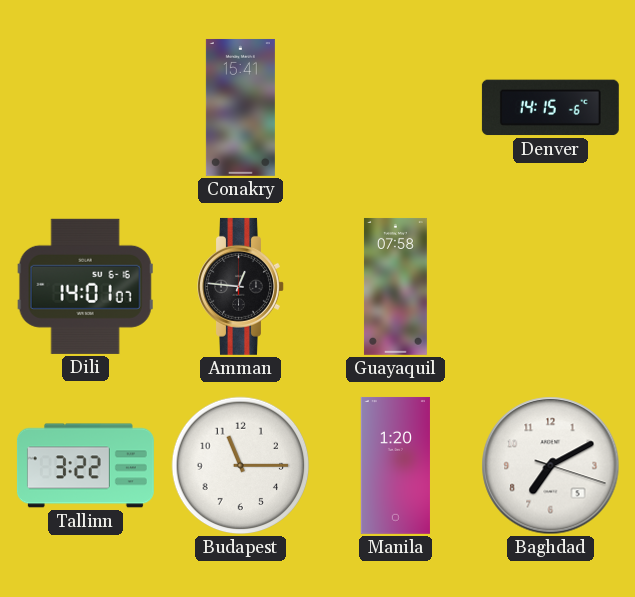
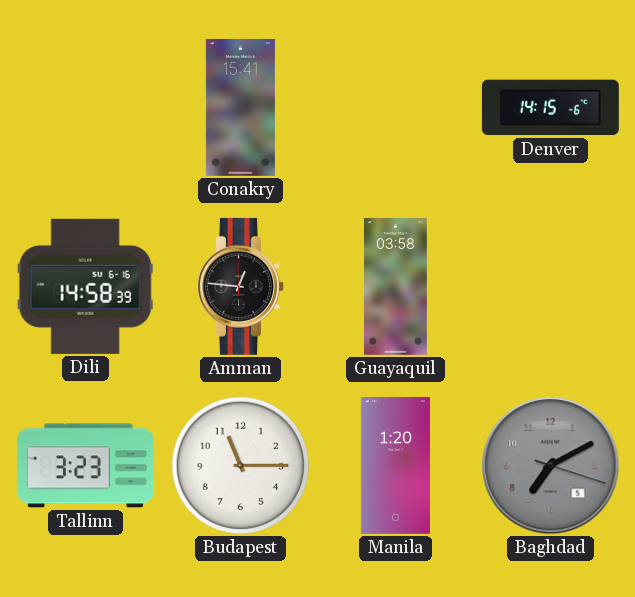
Dili: 14:01 -> 14:58 (85, 286)
Guayaquil: 07:58 -> 03:58 (395, 286)
Tallinn: 3:22 -> 3:23 (85, 466)
Baghdad dial: white -> grey (551, 466)
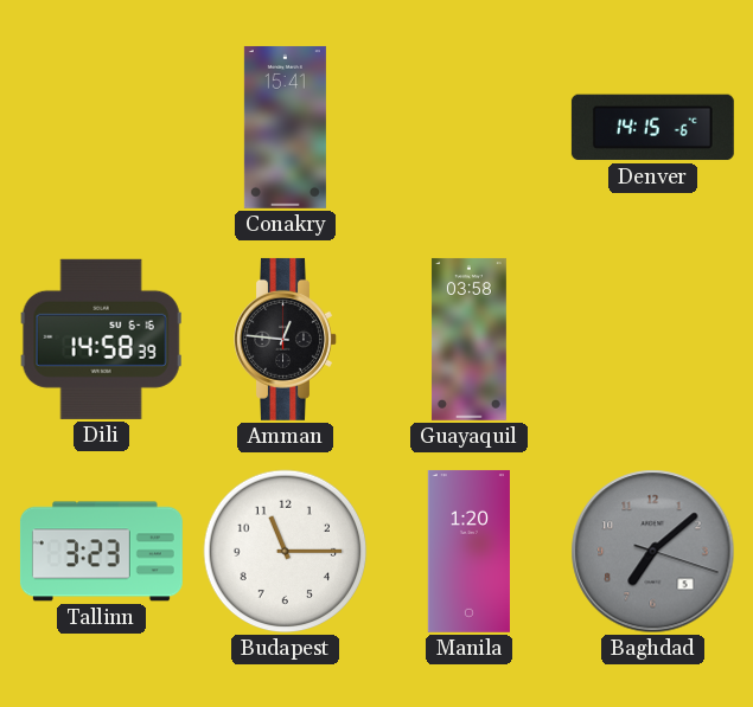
Baghdad: 7:10 -> 7:08 (653, 552)
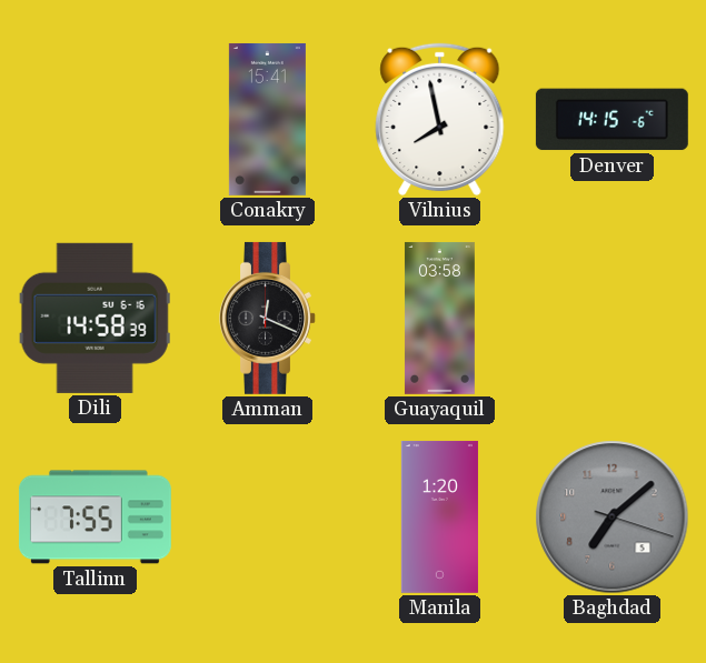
Vilnius: none -> 7:58 (440, 120)
Amman: 12:46 -> 12:19 (268, 318)
Tallinn: 3:23 -> 7:55 (95, 518)
Budapest: 11:15 -> none (286, 552)
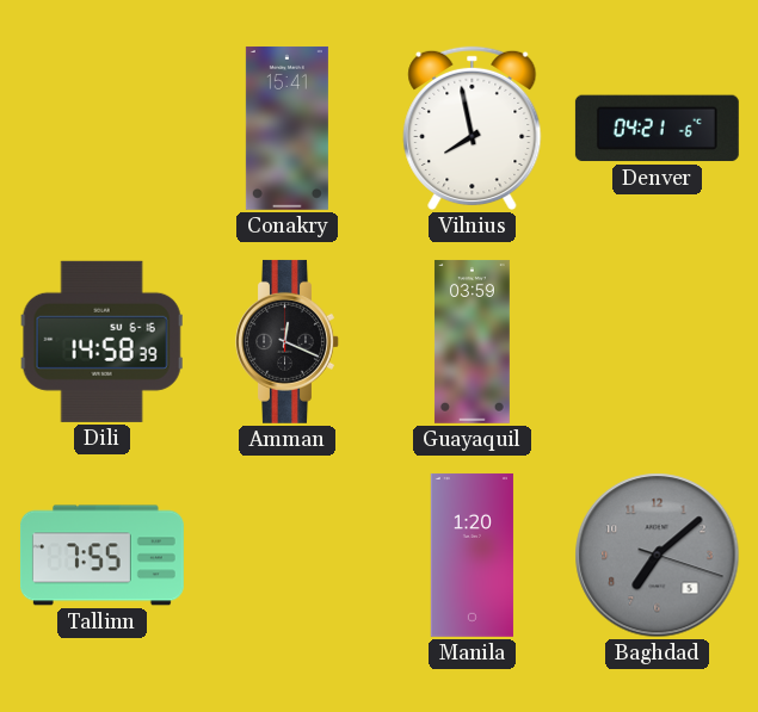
Denver: 14:15 -> 04:21 (657, 129)
Guayaquil: 03:58 -> 03:59 (472, 341)
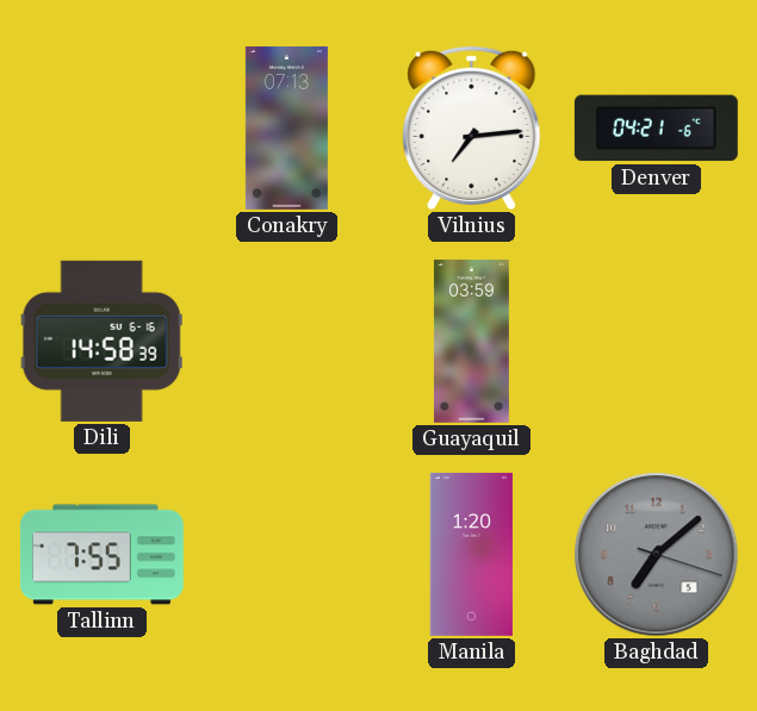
Conakry: 15:41 -> 07:13 (286, 127)
Vilnius: 7:58 -> 7:14 (472, 129)
Amman: 12:19 -> none (288, 341)
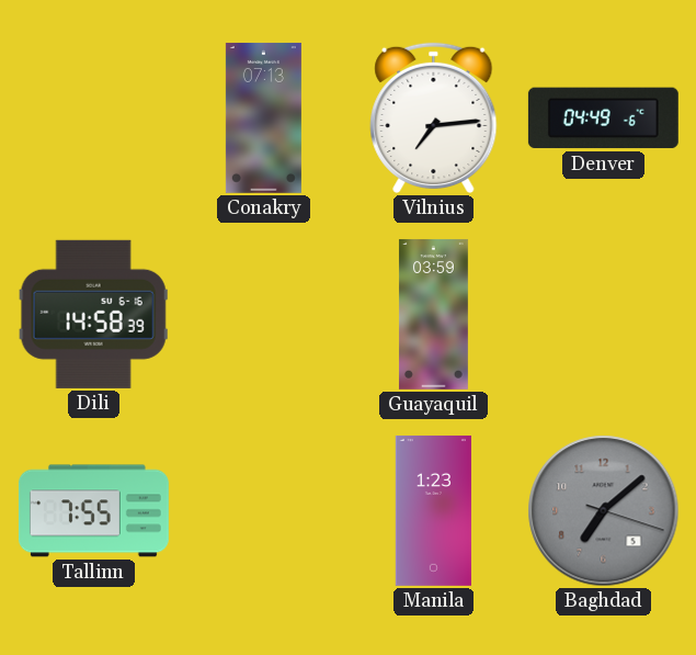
Denver: 04:21 -> 04:49 (603, 118)
Manila: 1:20 -> 1:23 (433, 510)
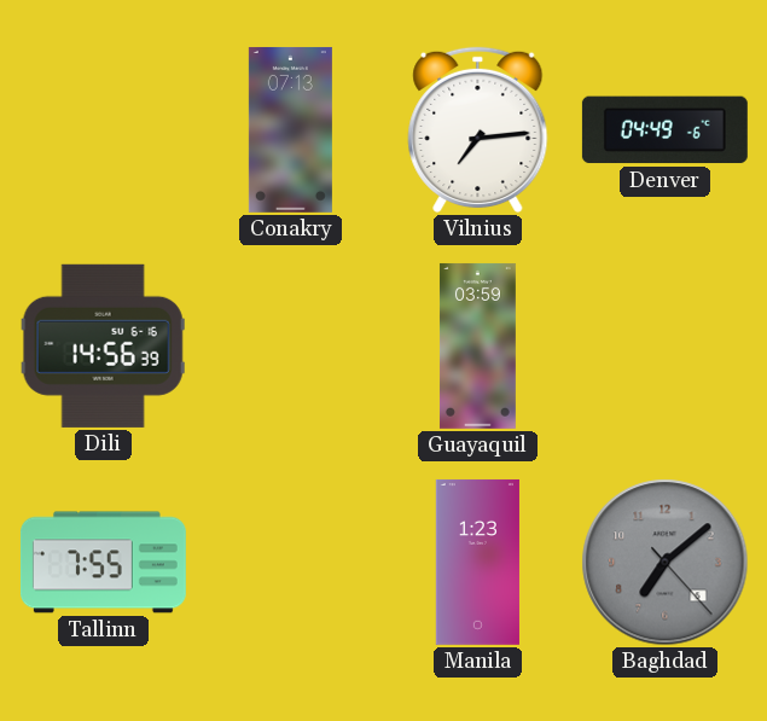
Dili: 14:58 -> 14:56 (103, 345)
Baghdad: 7:08:18 -> 7:08:23 (666, 563)
